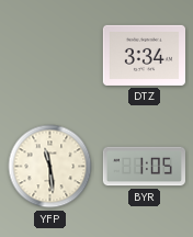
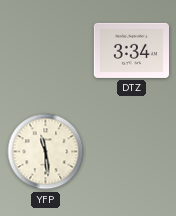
BYR: 1:05 -> none (144, 167)
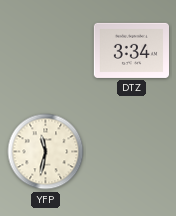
YFP: 11:29 -> 11:32 (46, 152)
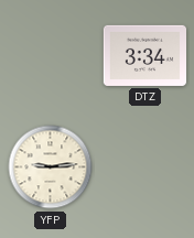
YFP: 11:32 -> 9:14 (51, 167)
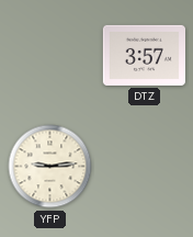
DTZ: 3:34 -> 3:57 (144, 55)
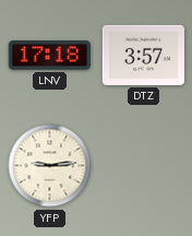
LNV: none -> 17:18 (49, 56)
